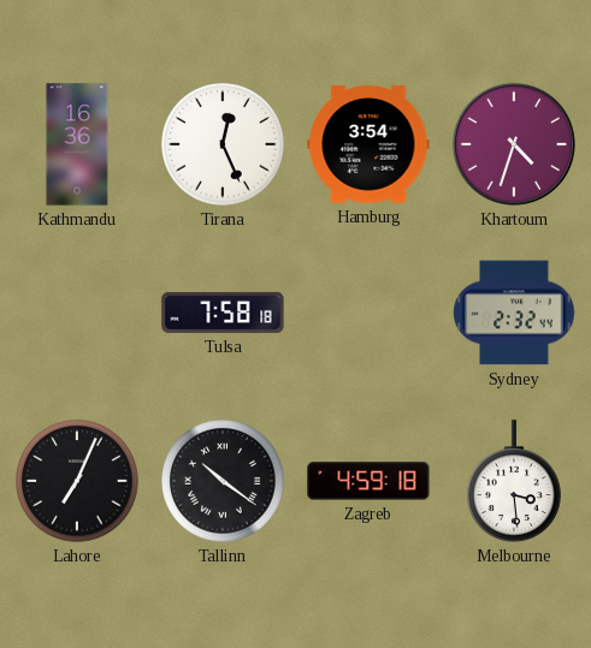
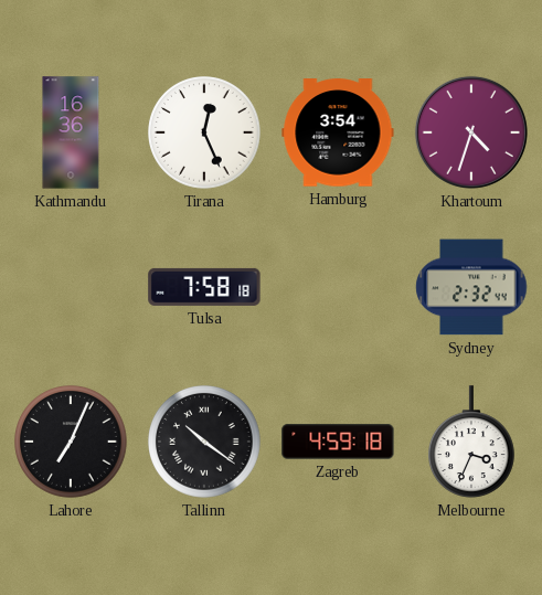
Melbourne: 3:29 -> 3:34 (472, 442)
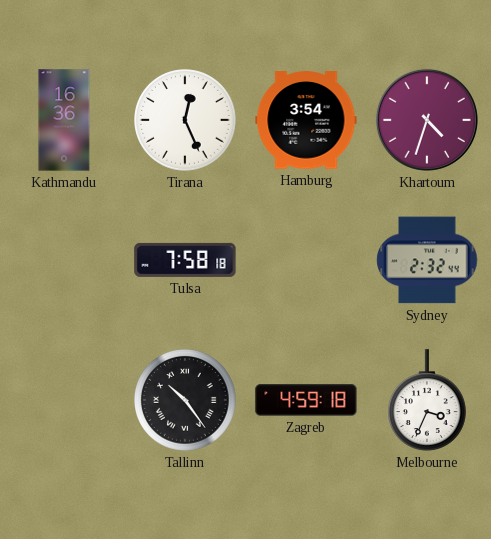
Lahore: 7:04 -> none (71, 442)
Tallinn: 10:21 -> 10:24 (185, 400)
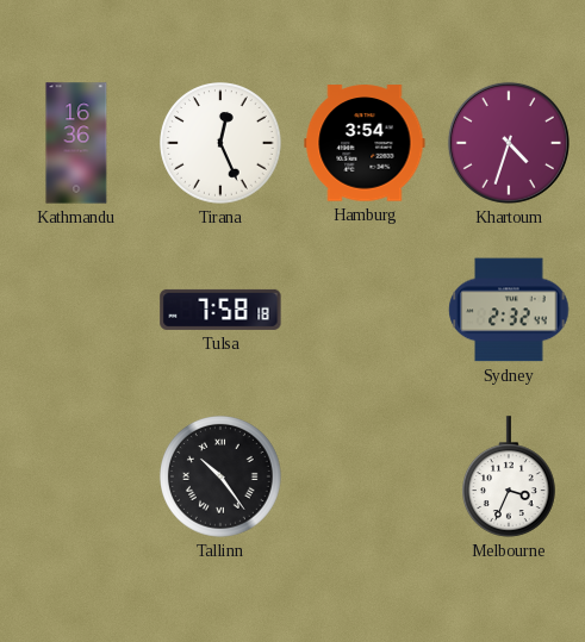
Zagreb: 4:59 -> none (306, 400)
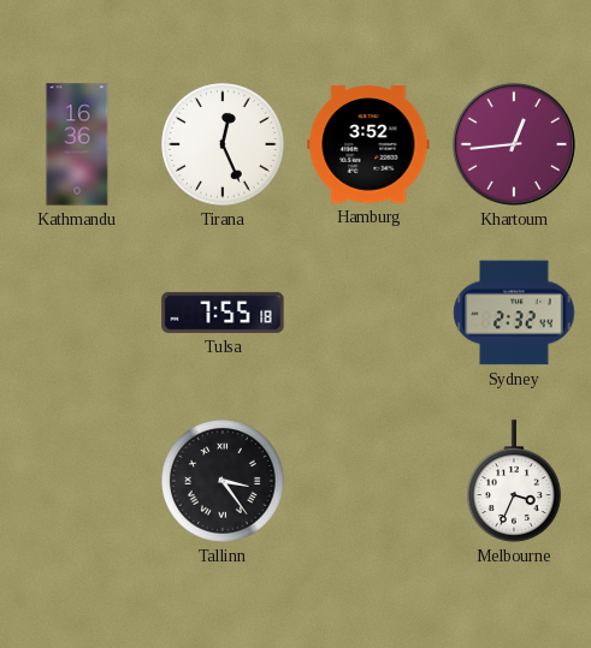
Hamburg: 3:54 -> 3:52 (368, 144)
Khartoum: 4:33 -> 12:44 (514, 144)
Tulsa: 7:58 -> 7:55 (223, 313)
Tallinn: 10:24 -> 3:24 (223, 481)
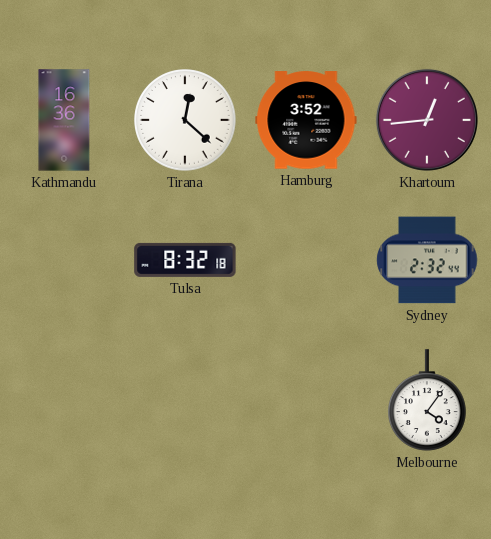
Tirana: 12:26 -> 12:22 (185, 120)
Tulsa: 7:55 -> 8:32 (185, 260)
Tallinn: 3:24 -> none (223, 481)
Melbourne: 3:34 -> 4:06 (428, 400)
